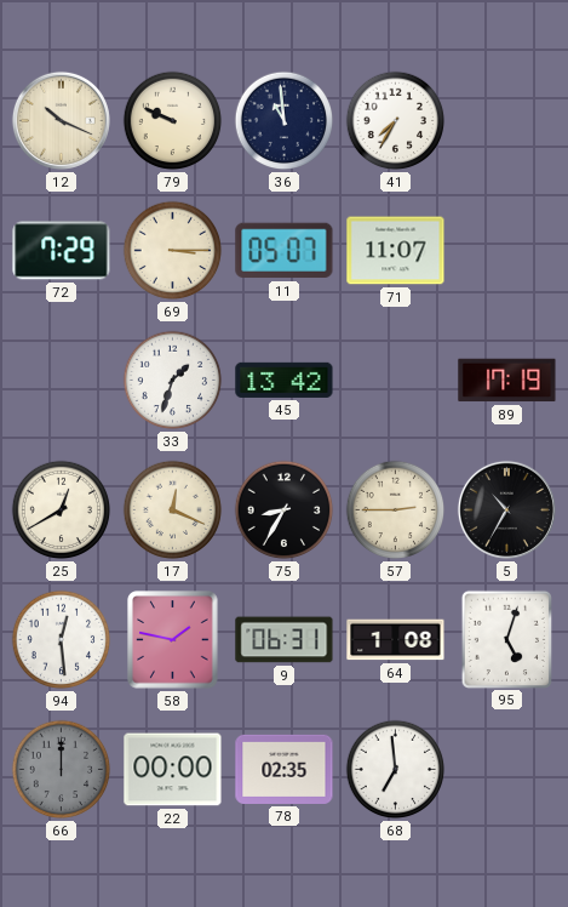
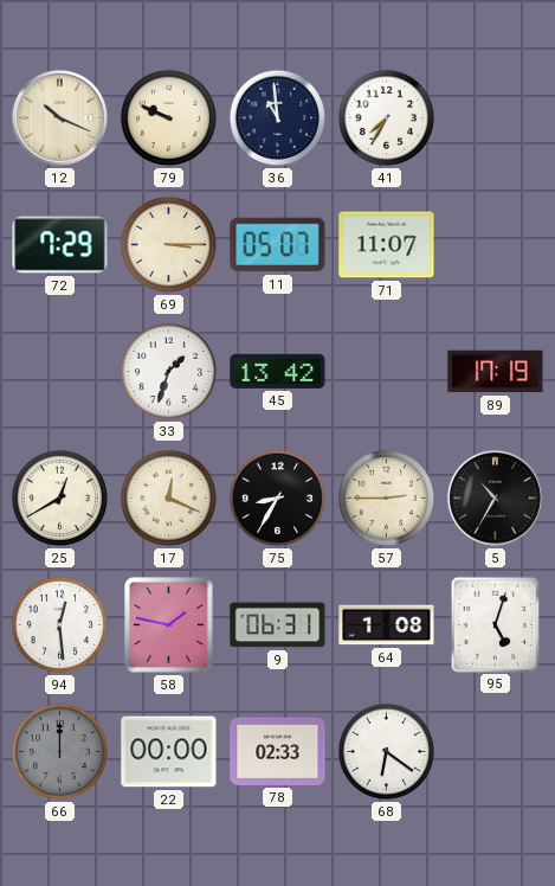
78: 02:35 -> 02:33 (278, 751)
68: 6:59 -> 6:21 (387, 752)
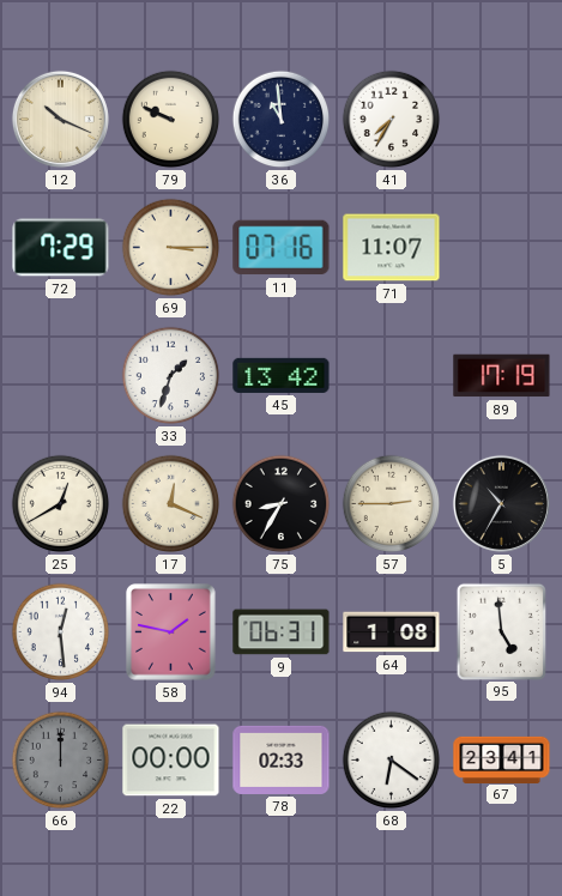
11: 05:07 -> 07:16 (282, 248)
95: 5:03 -> 4:59 (501, 631)
67: none -> 23:41 (502, 759)
